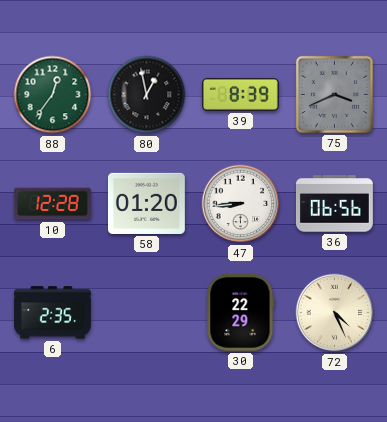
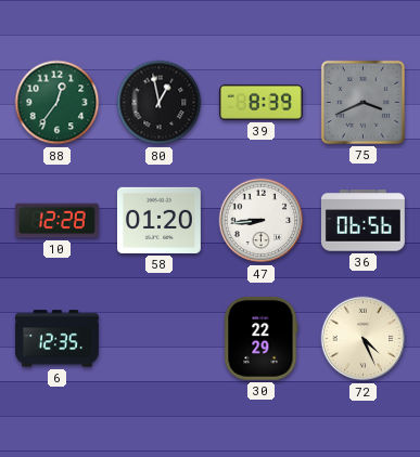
6: 2:35 -> 12:35 (56, 339)
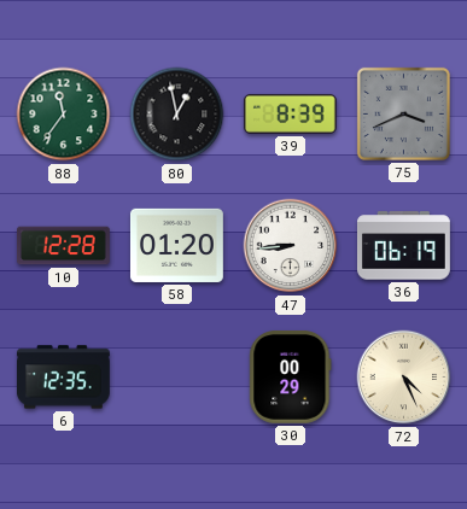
88: 12:36 -> 11:36 (64, 115)
36: 06:56 -> 06:19 (404, 246)
30: 22:29 -> 00:29 (291, 376)
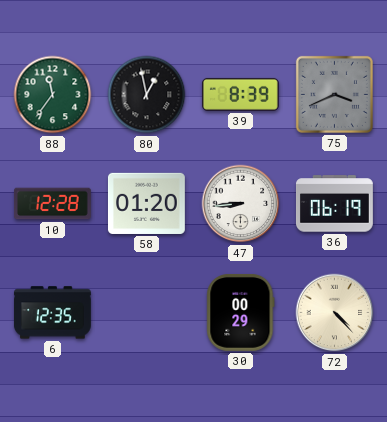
72: 4:26 -> 4:23 (335, 313)
